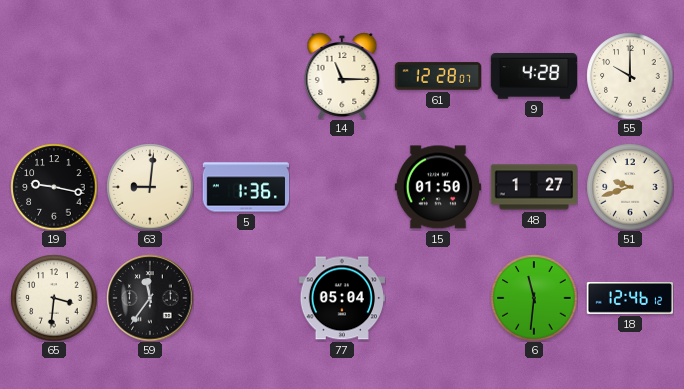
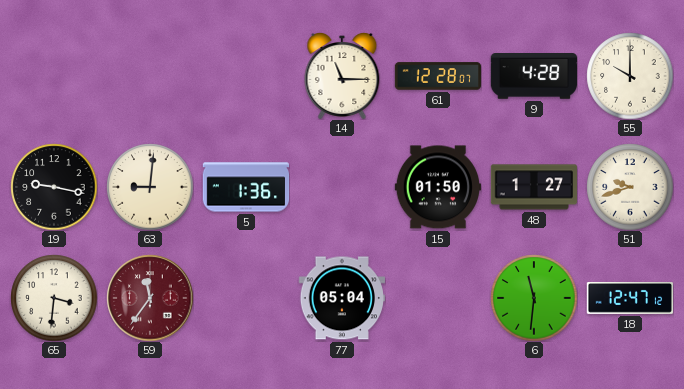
59 dial: black -> burgundy (150, 298)
18: 12:46 -> 12:47 (630, 299)
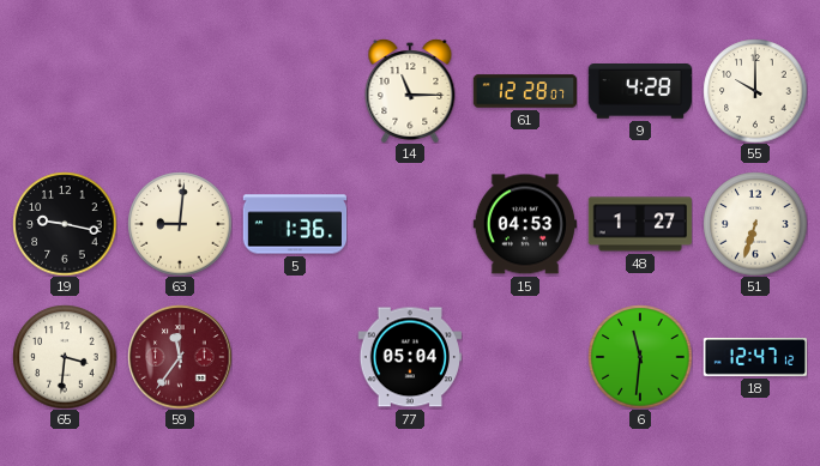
15: 01:50 -> 04:53 (524, 224)
51: 9:42 -> 6:33 (755, 224)
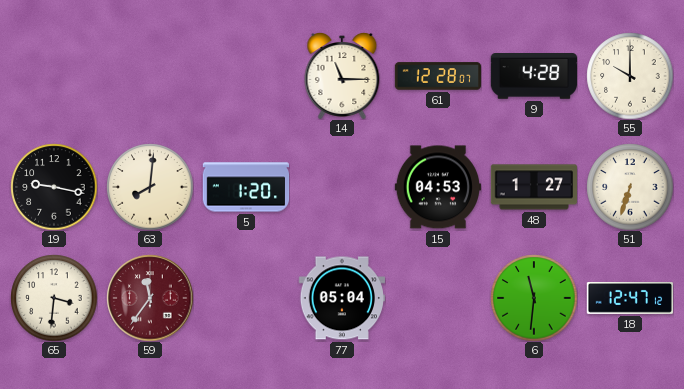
63: 9:01 -> 8:01 (150, 187)
5: 1:36 -> 1:20 (246, 187)
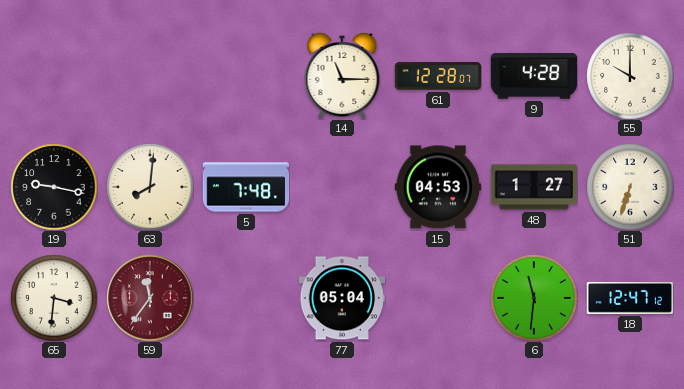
5: 1:20 -> 7:48 (246, 187)
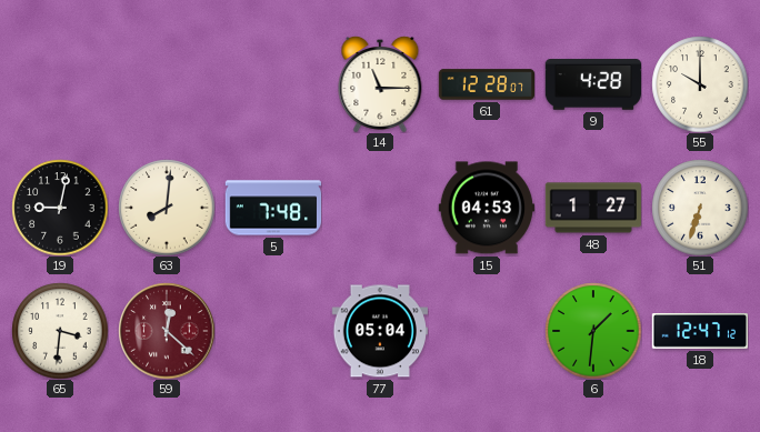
19: 9:17 -> 9:02 (60, 208)
59: 11:36 -> 12:22 (167, 331)
6: 11:31 -> 1:31 (593, 331)
